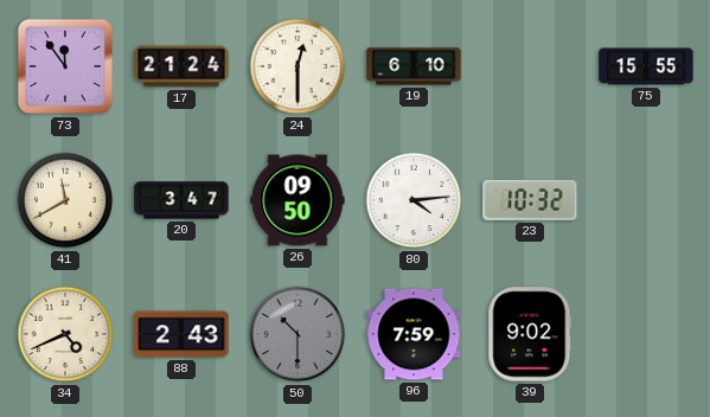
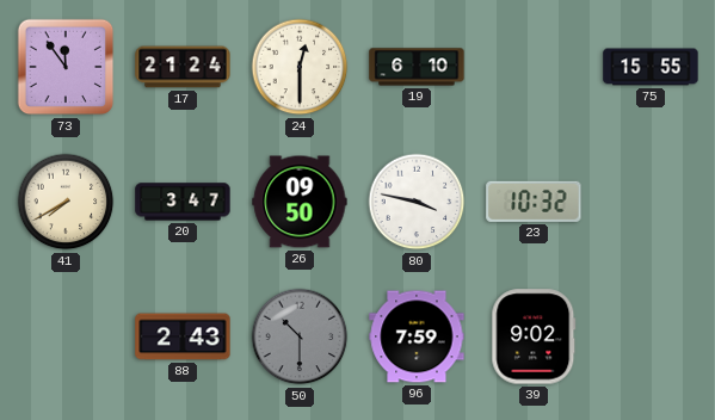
41: 11:40 -> 7:40 (66, 202)
80: 4:14 -> 3:47 (417, 202)
34: 4:41 -> none (65, 334)
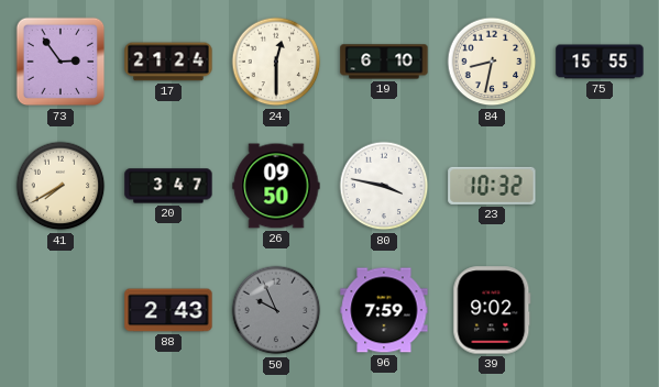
73: 11:54 -> 2:54 (61, 62)
84: none -> 8:32 (492, 62)
50: 10:30 -> 9:56 (276, 310)
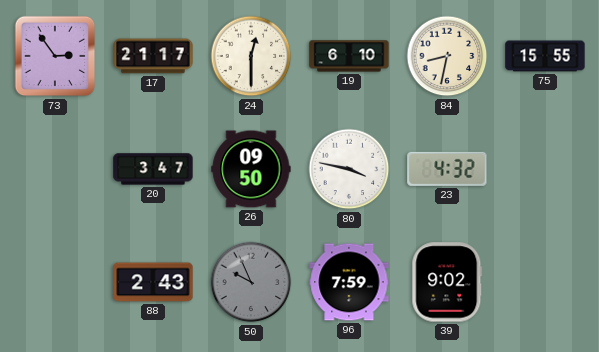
17: 21:24 -> 21:17 (153, 56)
41: 7:40 -> none (61, 186)
23: 10:32 -> 4:32 (447, 169)
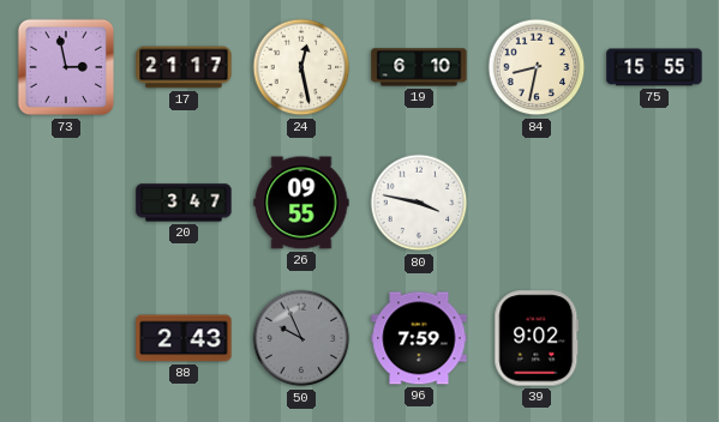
73: 2:54 -> 2:58 (66, 67)
24: 12:30 -> 12:28 (301, 67)
26: 09:50 -> 09:55 (301, 203)
23: 4:32 -> none (447, 169)
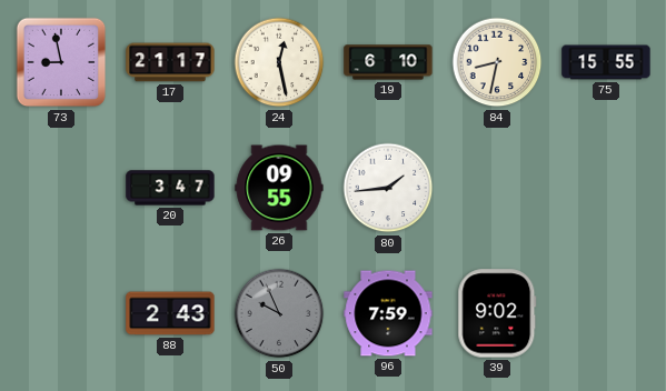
73: 2:58 -> 8:58 (61, 62)
80: 3:47 -> 1:44 (388, 188)
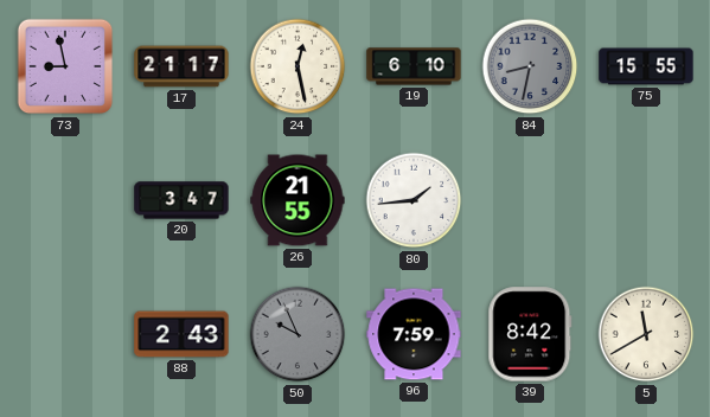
84 dial: cream -> grey (530, 66)
26: 09:55 -> 21:55 (298, 200)
39: 9:02 -> 8:42 (530, 334)
5: none -> 11:40 (646, 334)
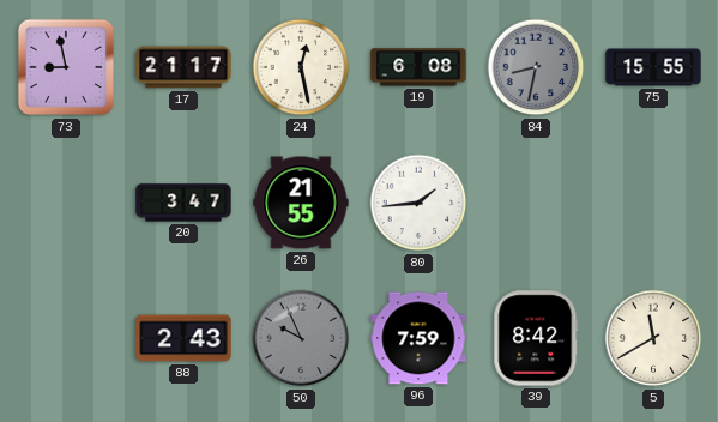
19: 6:10 -> 6:08 (418, 67)
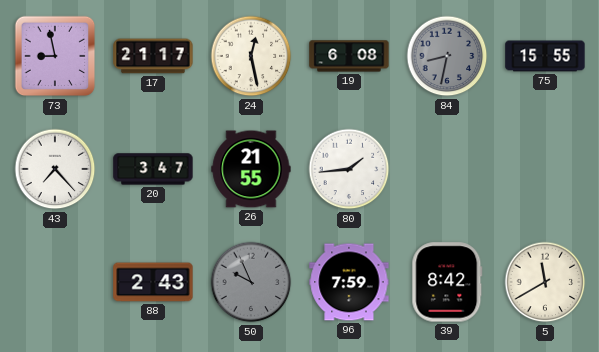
43: none -> 7:23 (55, 169)
